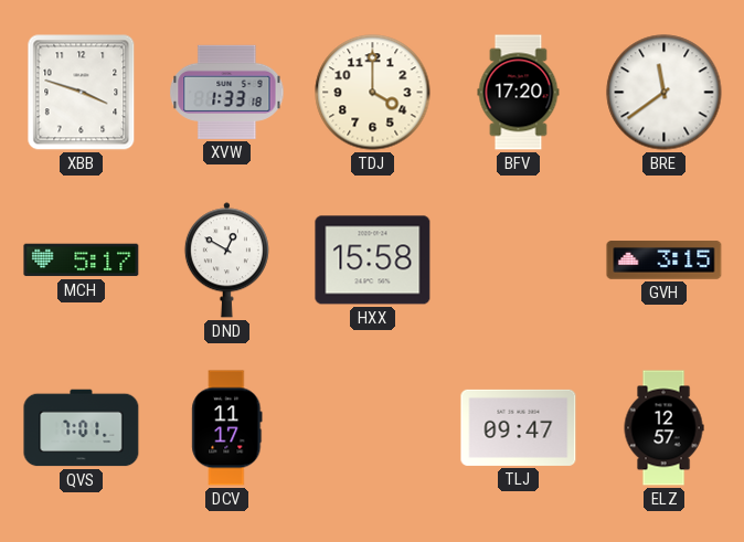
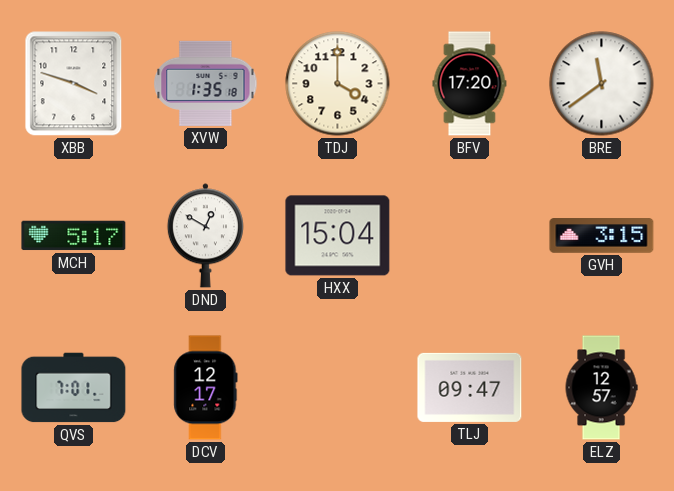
XVW: 1:33 -> 1:35 (206, 83)
HXX: 15:58 -> 15:04 (338, 236)
DCV: 11:17 -> 12:17 (206, 388)
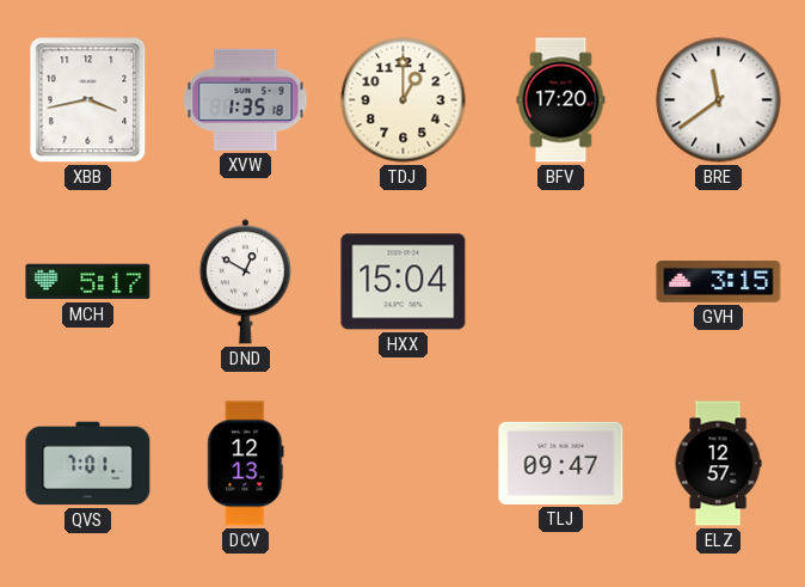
XBB: 3:48 -> 3:43 (88, 100)
TDJ: 4:00 -> 1:00 (404, 100)
DCV: 12:17 -> 12:13 (246, 464)
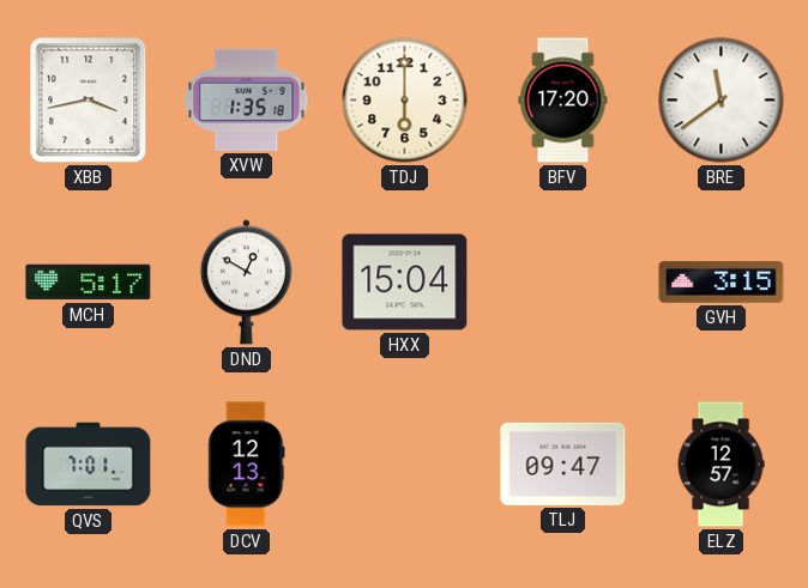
TDJ: 1:00 -> 6:00 (405, 101)
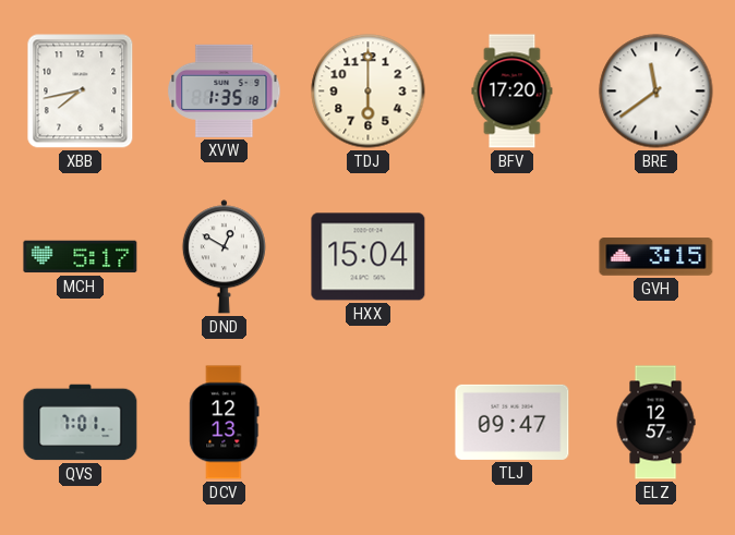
XBB: 3:43 -> 7:43 (81, 92)
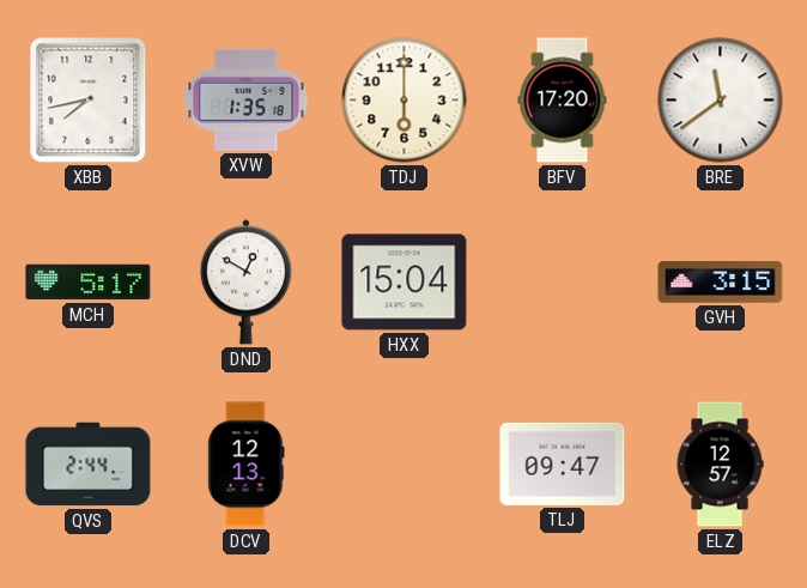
QVS: 7:01 -> 2:44 (89, 465)
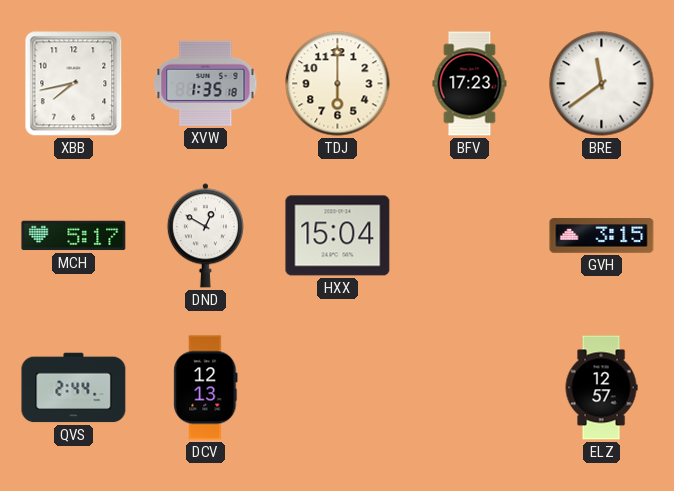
BFV: 17:20 -> 17:23 (470, 84)
TLJ: 09:47 -> none (563, 463)
